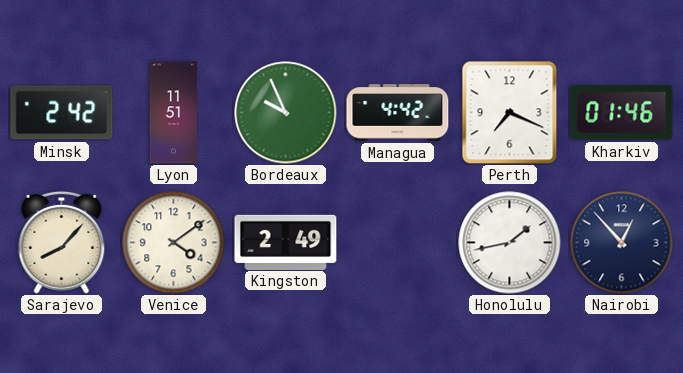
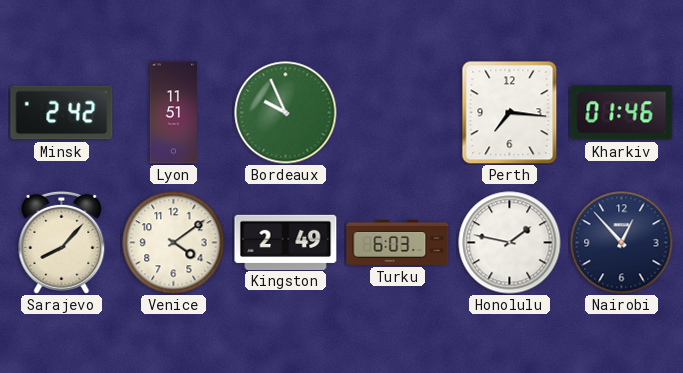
Managua: 4:42 -> none (398, 113)
Perth: 7:19 -> 7:16 (510, 113)
Turku: none -> 6:03 (398, 242)
Honolulu: 1:43 -> 1:47 (510, 243)
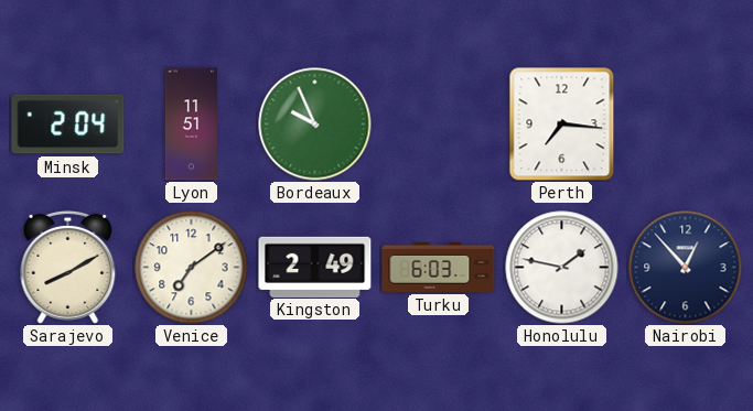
Minsk: 2:42 -> 2:04 (68, 125)
Kharkiv: 01:46 -> none (622, 113)
Sarajevo: 8:07 -> 8:10 (68, 267)
Venice: 4:09 -> 7:09 (192, 268)
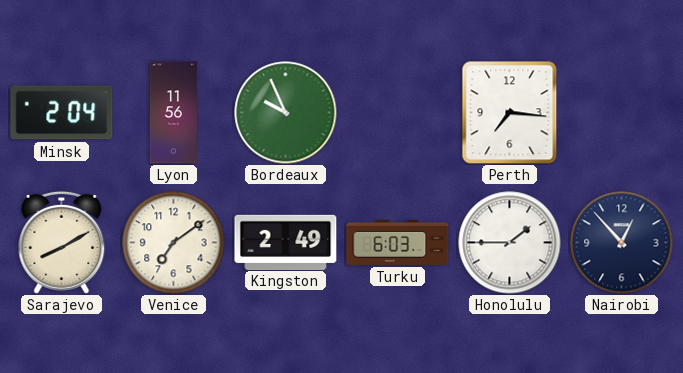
Lyon: 11:51 -> 11:56 (173, 113)
Honolulu: 1:47 -> 1:45 (510, 243)
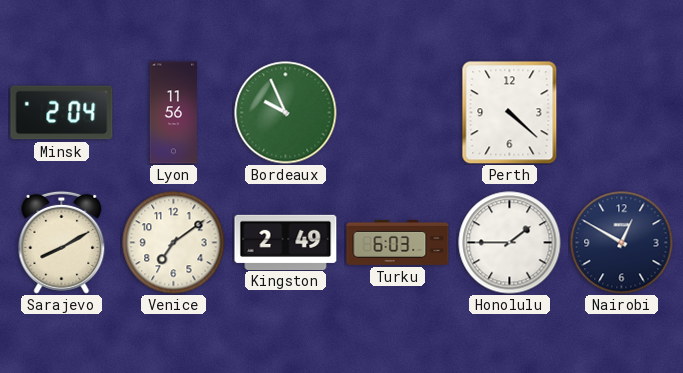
Perth: 7:16 -> 4:22 (510, 113)
Nairobi: 12:53 -> 12:50 (622, 243)
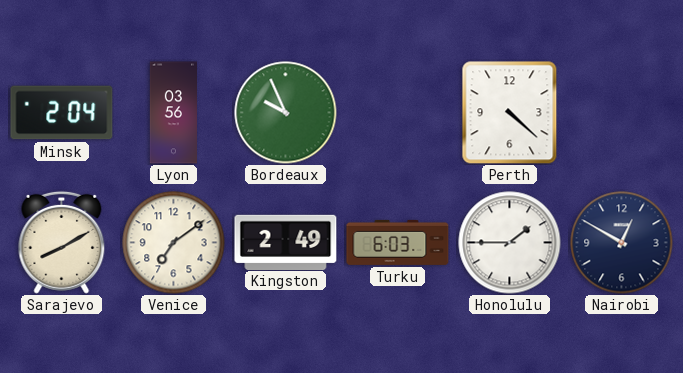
Lyon: 11:56 -> 03:56 (173, 113)
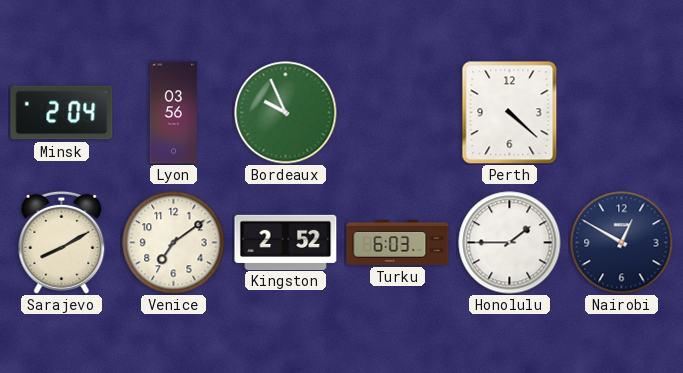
Kingston: 2:49 -> 2:52 (286, 242)
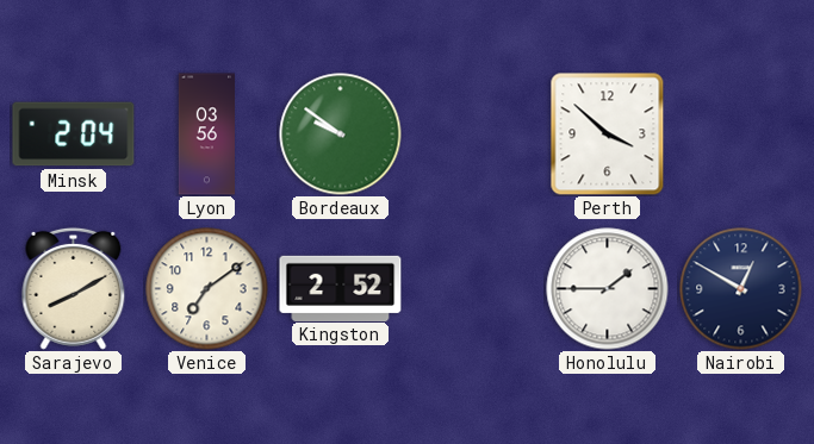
Bordeaux: 9:56 -> 9:51 (341, 135)
Perth: 4:22 -> 3:52 (608, 135)
Turku: 6:03 -> none (398, 242)
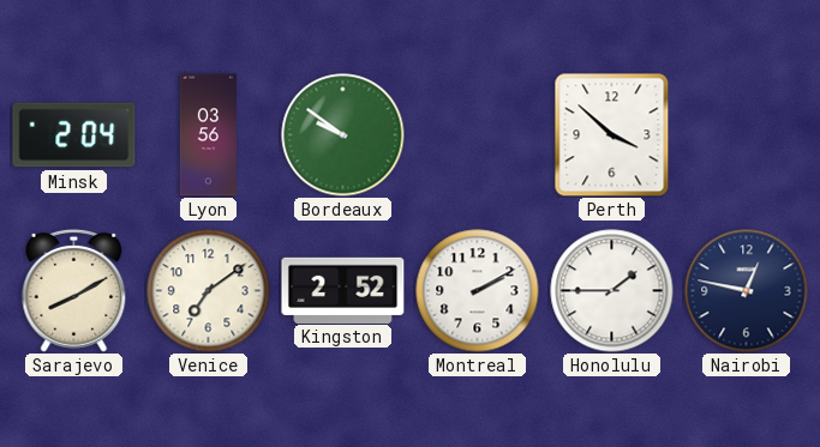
Montreal: none -> 2:10 (478, 291)
Nairobi: 12:50 -> 12:47 (747, 291)
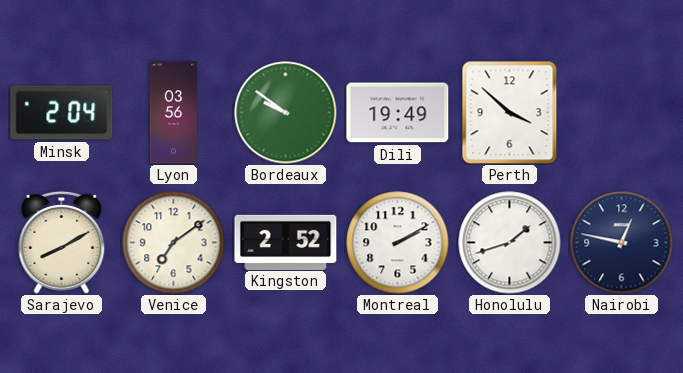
Dili: none -> 19:49 (398, 113)
Honolulu: 1:45 -> 1:42 (510, 243)
